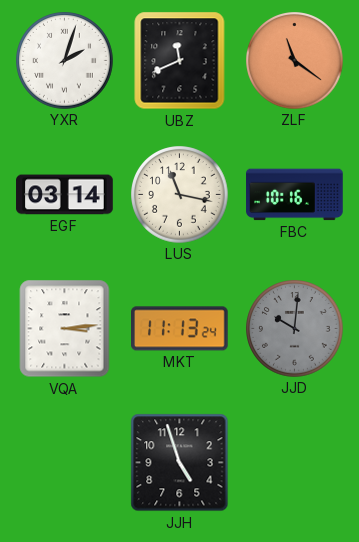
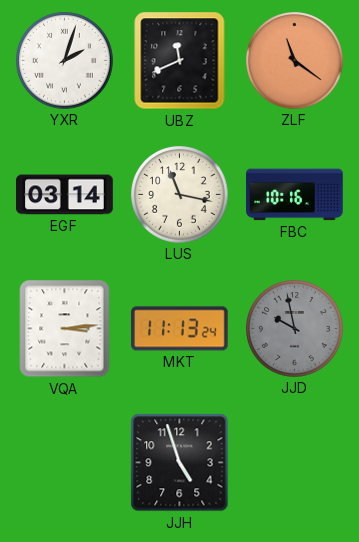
JJD: 10:01 -> 9:58 (295, 329)
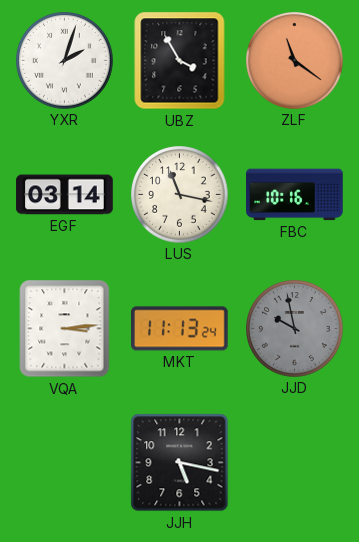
UBZ: 11:41 -> 3:55 (180, 61)
JJH: 4:57 -> 5:17 (180, 463)
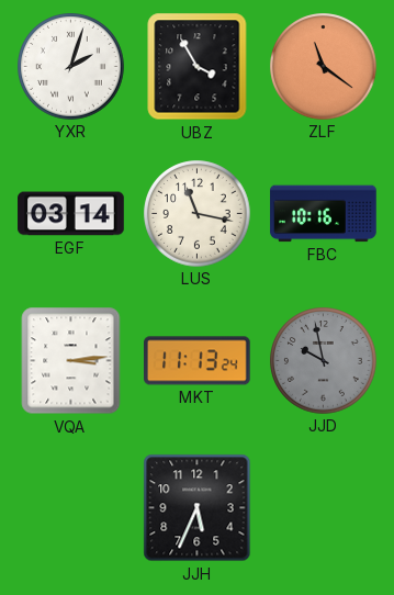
JJH: 5:17 -> 5:34 (198, 508)
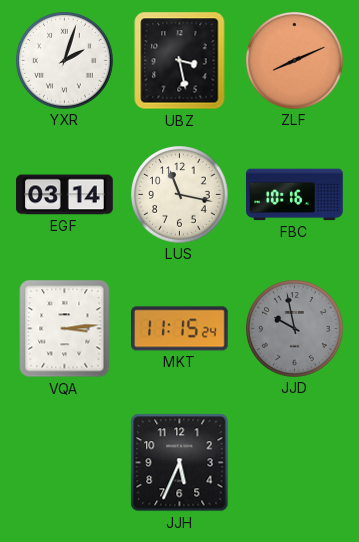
UBZ: 3:55 -> 3:28 (180, 61)
ZLF: 11:21 -> 8:11 (295, 61)
MKT: 11:13 -> 11:15 (180, 329)
